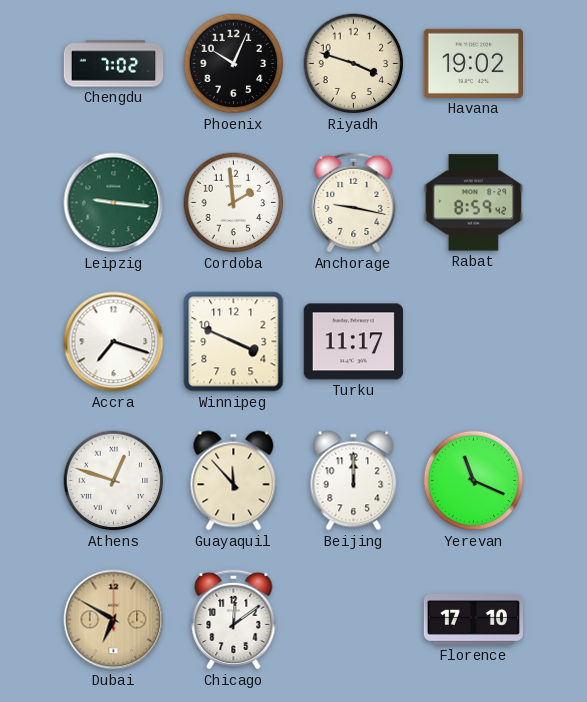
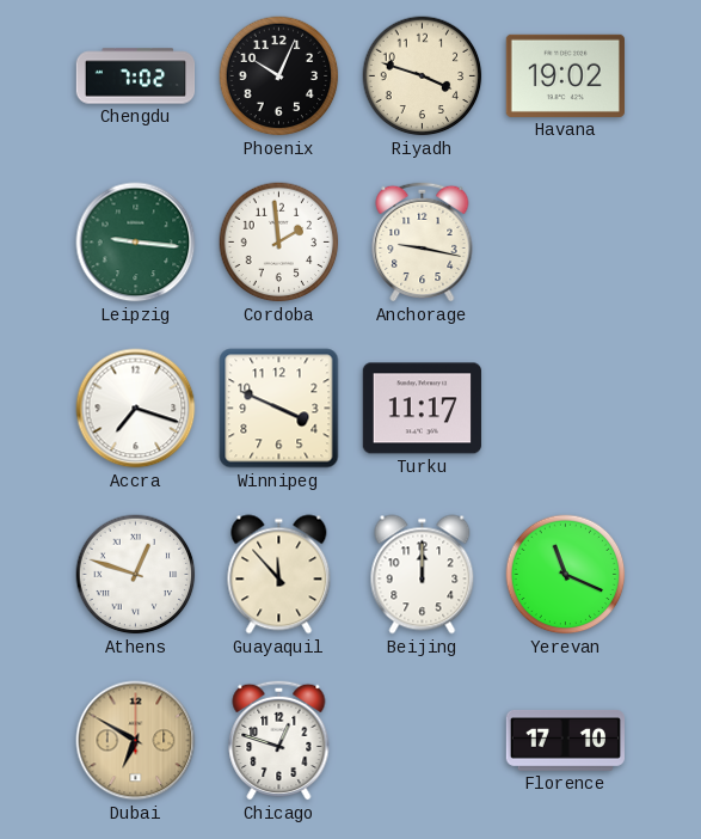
Rabat: 8:59 -> none (473, 203)
Chicago: 12:09 -> 12:48 (279, 740)
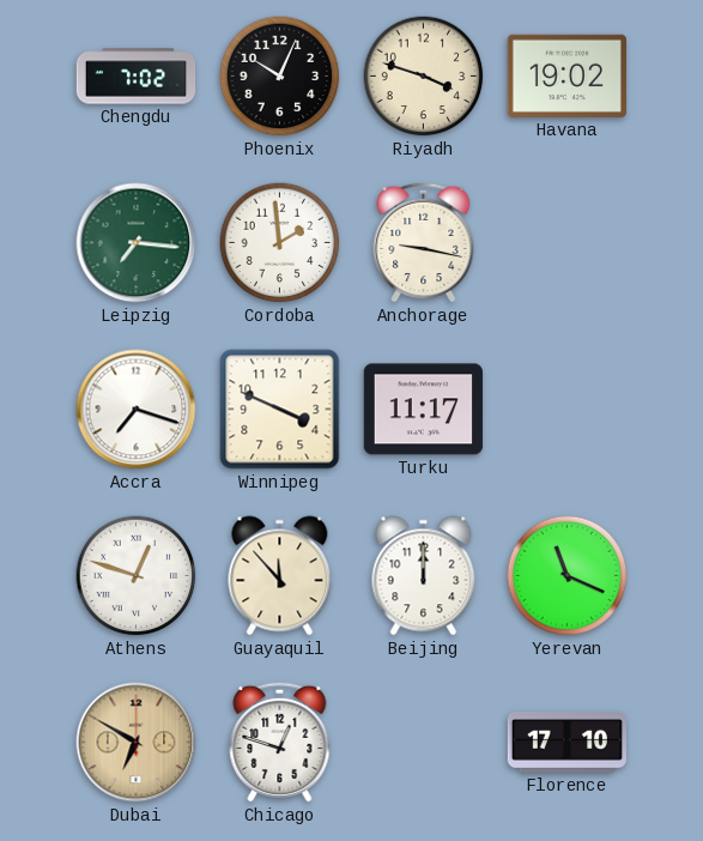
Leipzig: 9:16 -> 7:16 (137, 243)
